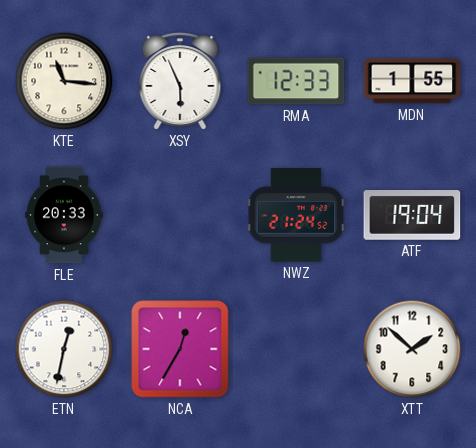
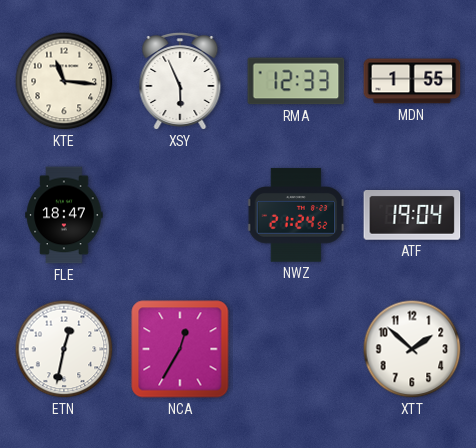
FLE: 20:33 -> 18:47 (64, 215)
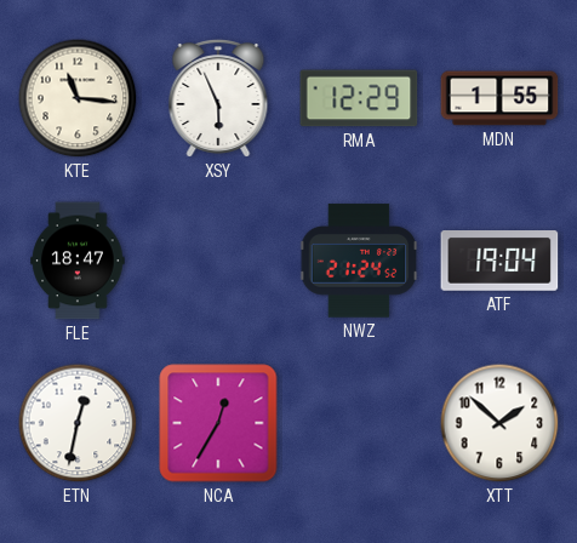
RMA: 12:33 -> 12:29 (359, 98)
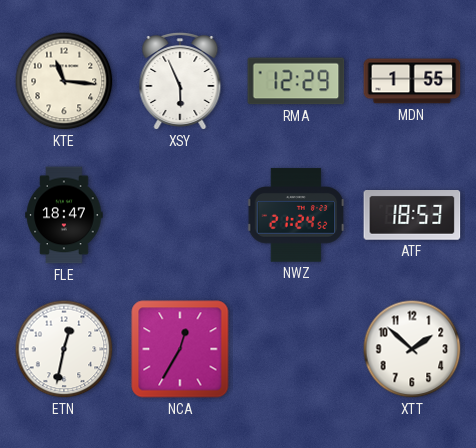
ATF: 19:04 -> 18:53 (412, 216)
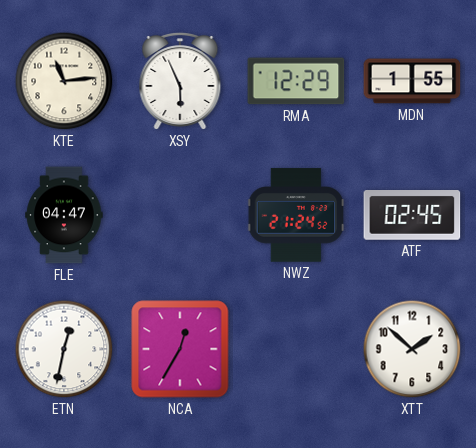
KTE: 11:16 -> 11:14 (64, 81)
FLE: 18:47 -> 04:47 (64, 215)
ATF: 18:53 -> 02:45 (412, 216)
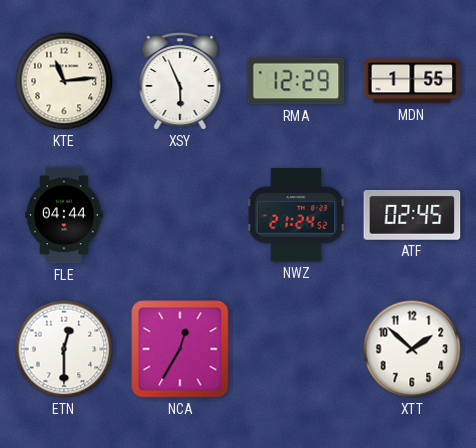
FLE: 04:47 -> 04:44 (64, 215)
ETN: 12:32 -> 12:30 (64, 349)
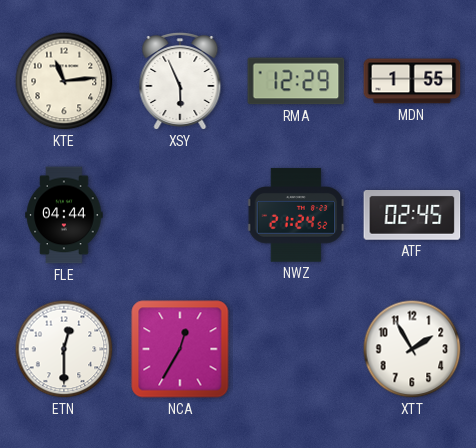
XTT: 1:52 -> 1:55 (412, 349)
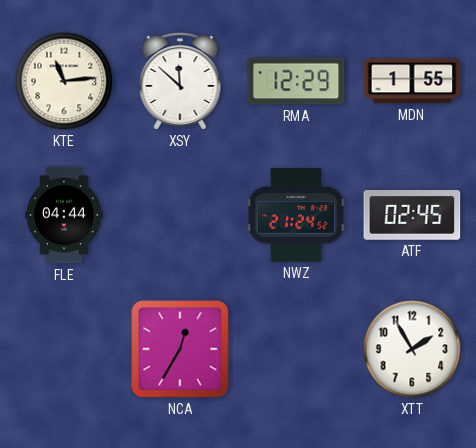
XSY: 5:56 -> 11:52 (180, 82)
ETN: 12:30 -> none (64, 349)
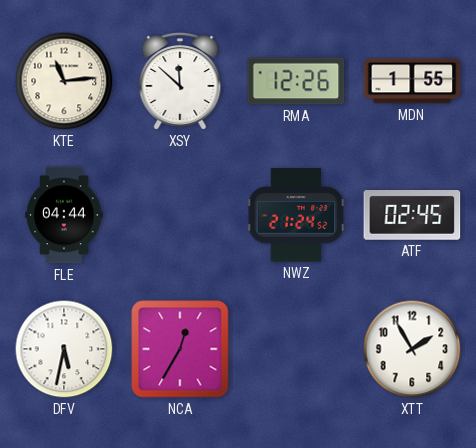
RMA: 12:29 -> 12:26 (296, 81)
DFV: none -> 5:32 (64, 349)
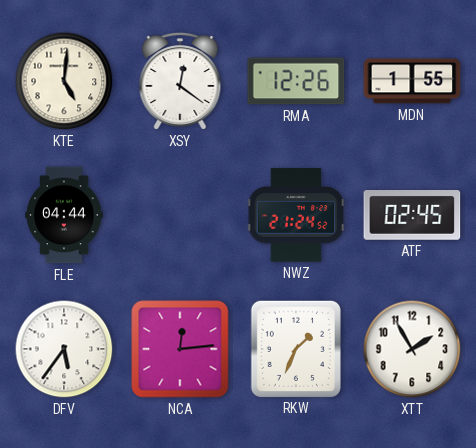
KTE: 11:14 -> 5:01 (64, 81)
XSY: 11:52 -> 12:21 (180, 82)
DFV: 5:32 -> 5:36 (64, 349)
NCA: 12:35 -> 12:14 (180, 349)
RKW: none -> 1:34 (296, 348)
